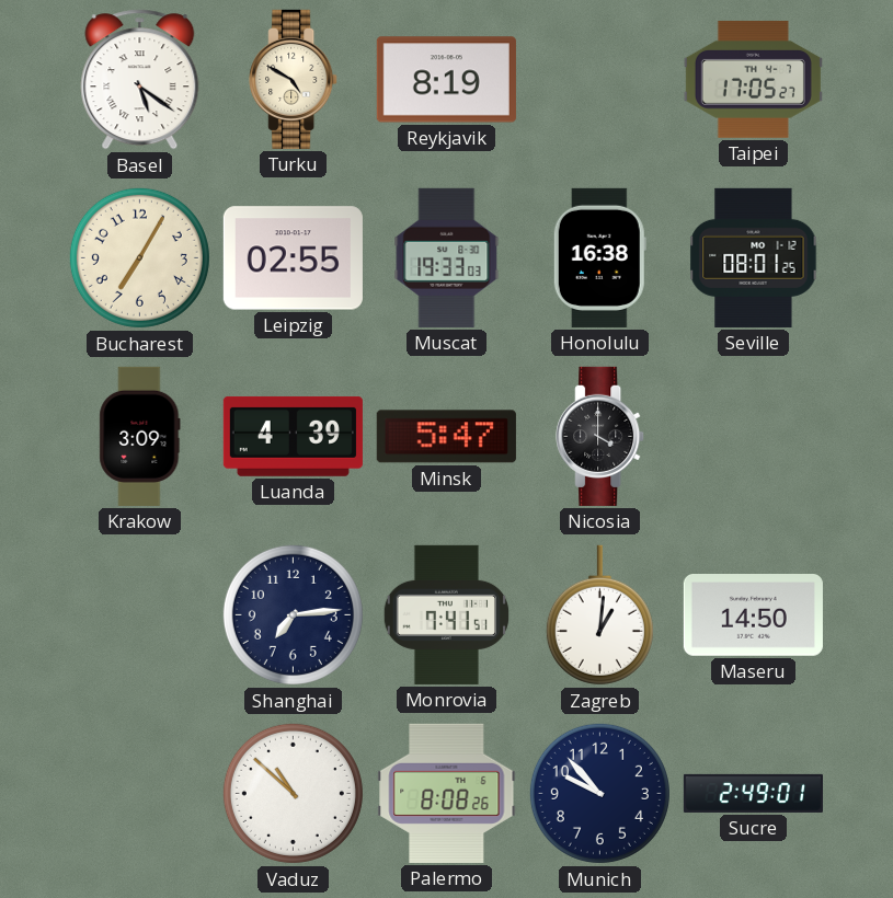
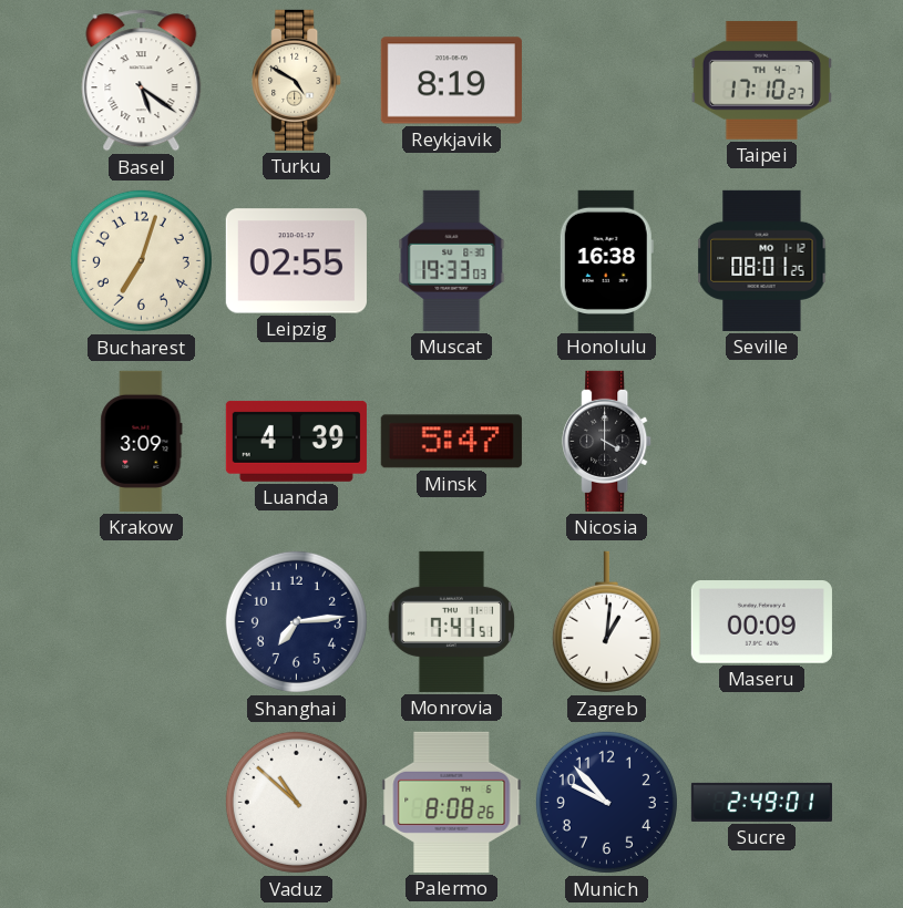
Taipei: 17:05 -> 17:10 (761, 80)
Bucharest: 7:05 -> 7:03 (141, 260)
Maseru: 14:50 -> 00:09 (761, 622)
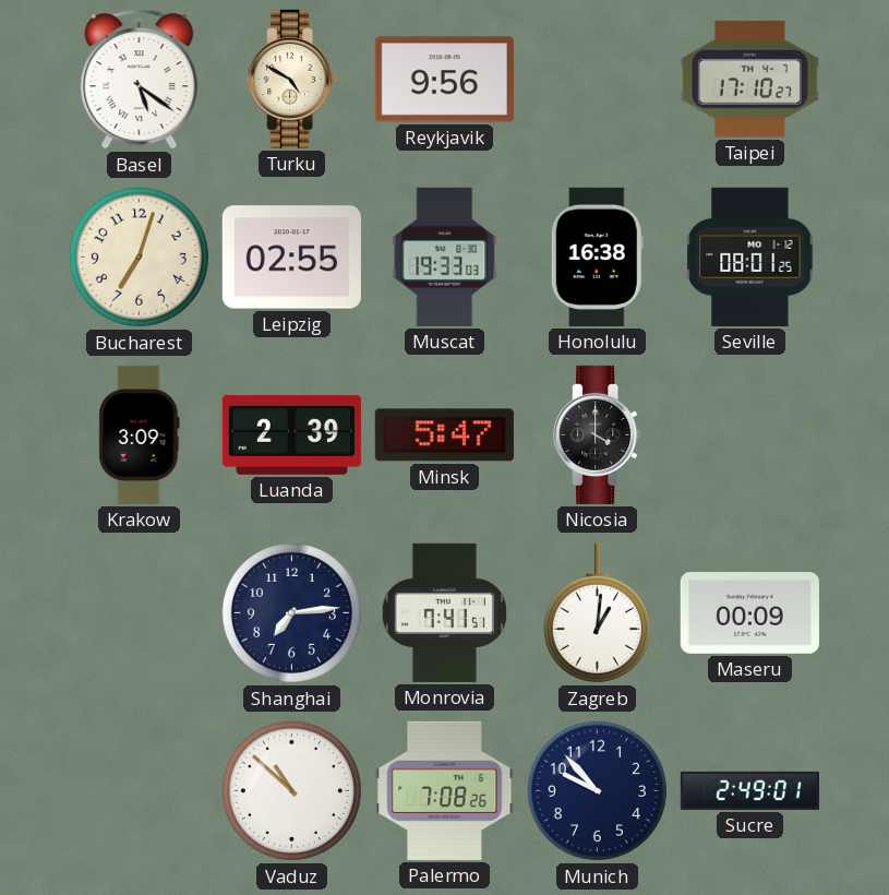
Reykjavik: 8:19 -> 9:56 (444, 80)
Luanda: 4:39 -> 2:39 (291, 434)
Palermo: 8:08 -> 7:08 (445, 790)
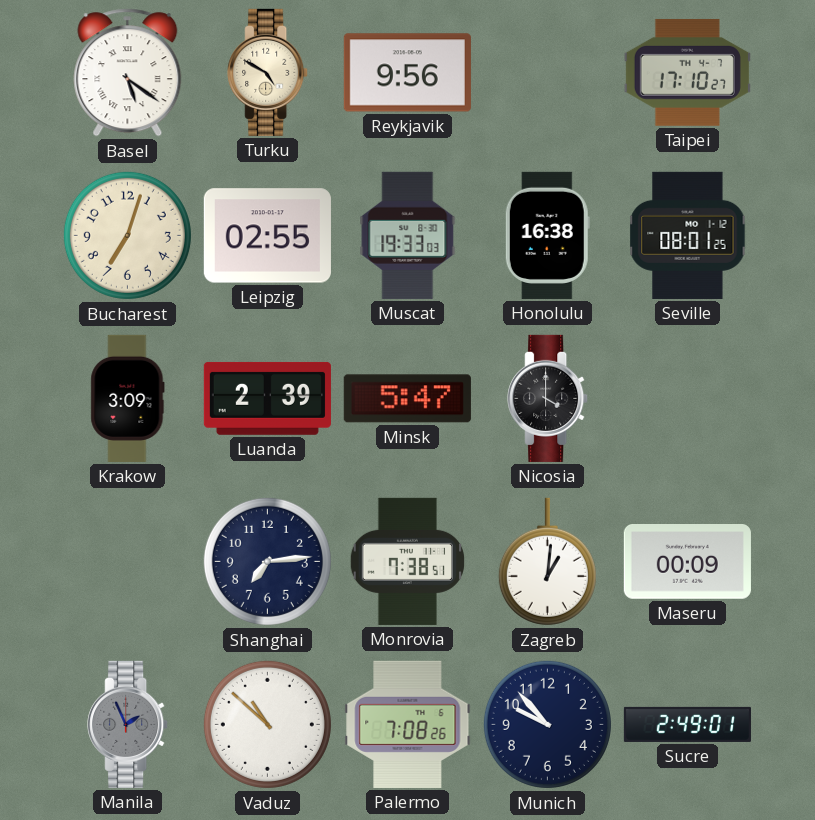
Monrovia: 7:41 -> 7:38 (407, 561)
Manila: none -> 1:56 (128, 724)
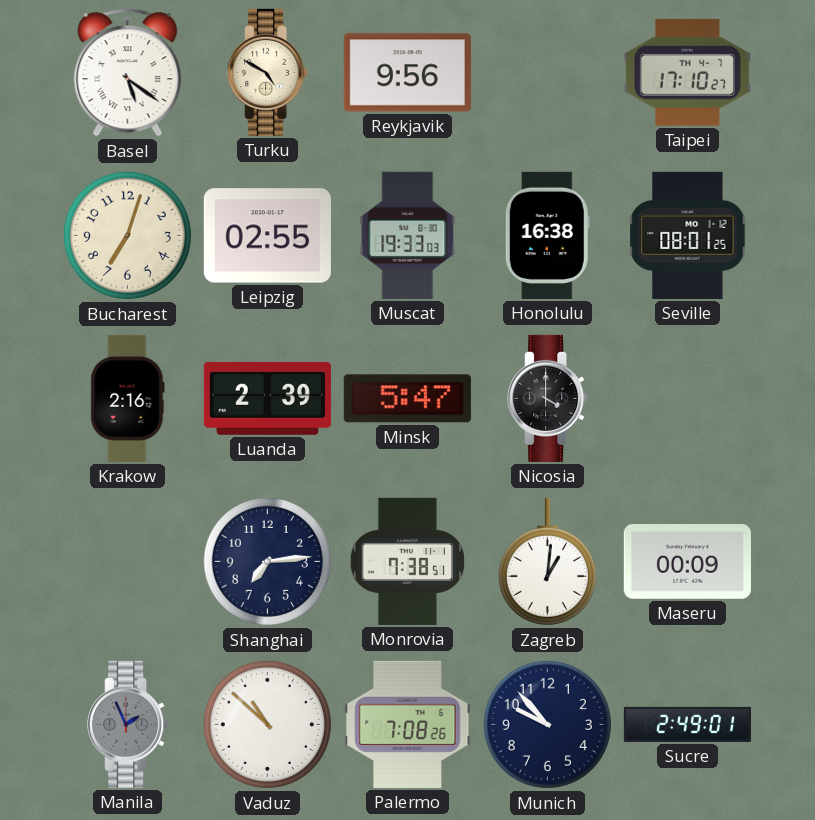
Krakow: 3:09 -> 2:16 (128, 398)
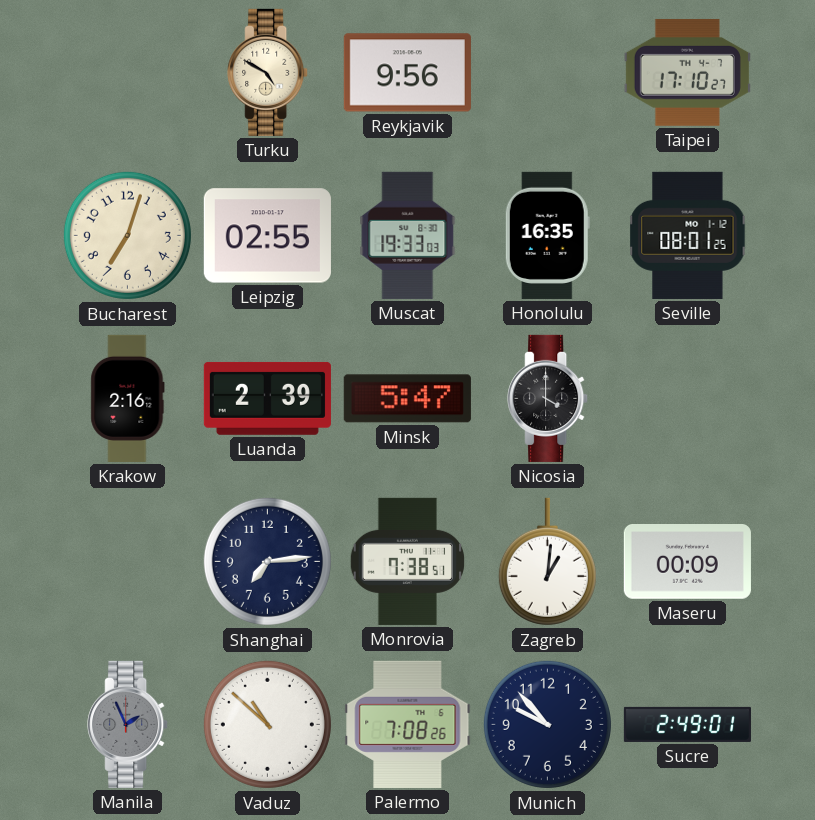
Basel: 5:21 -> none (128, 73)
Honolulu: 16:38 -> 16:35 (547, 235)
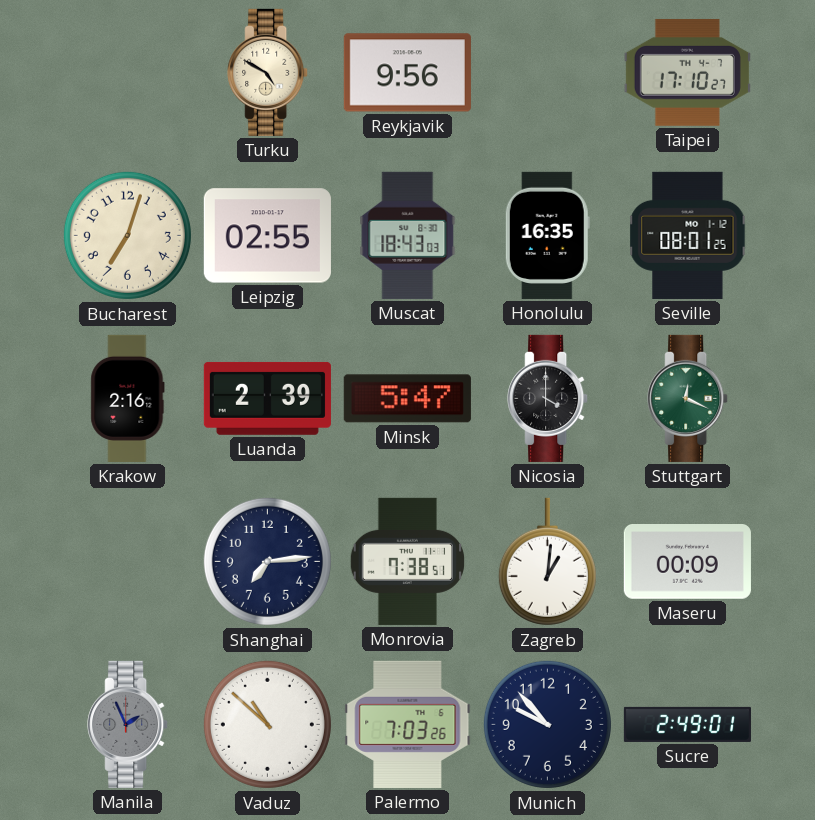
Muscat: 19:33 -> 18:43 (408, 235)
Stuttgart: none -> 12:19 (688, 398)
Palermo: 7:08 -> 7:03 (408, 724)
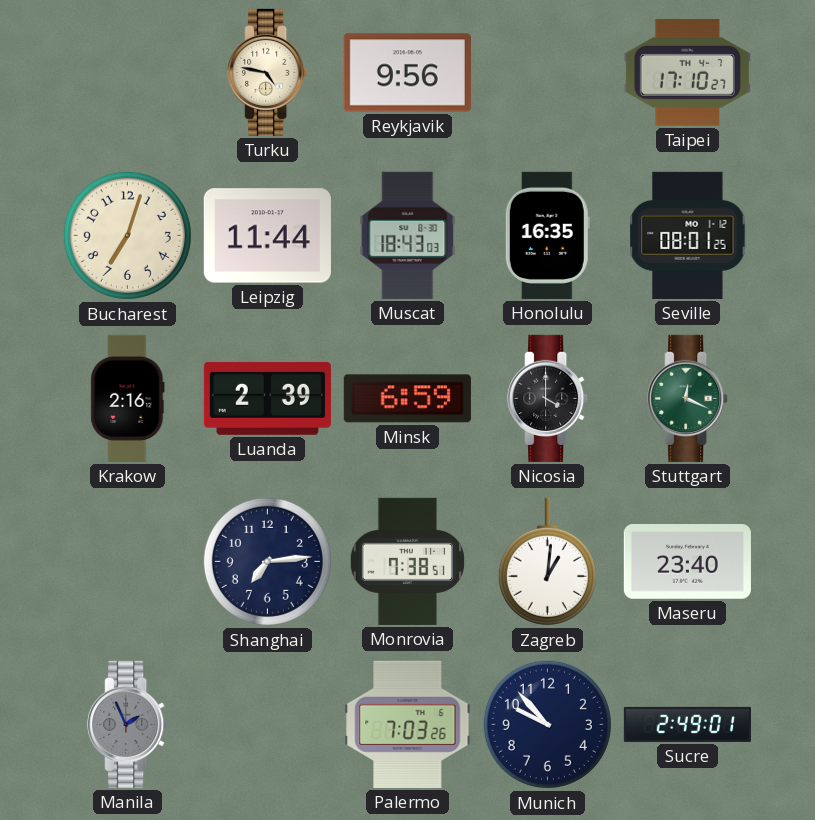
Turku: 4:50 -> 4:47 (268, 72)
Leipzig: 02:55 -> 11:44 (267, 236)
Minsk: 5:47 -> 6:59 (407, 399)
Maseru: 00:09 -> 23:40 (687, 562)
Vaduz: 10:52 -> none (267, 724)
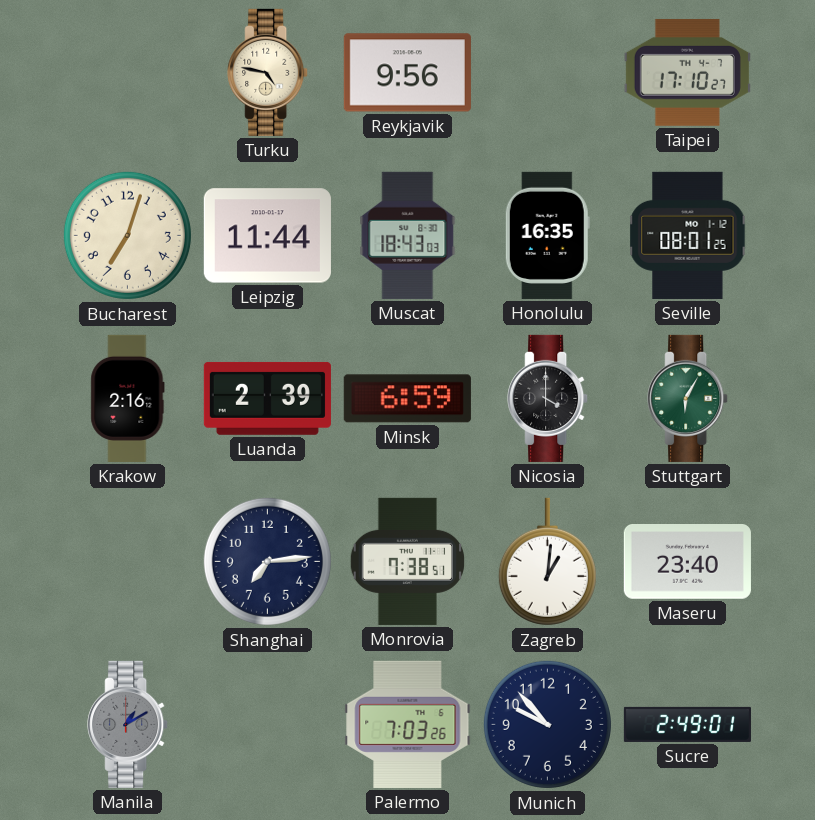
Stuttgart: 12:19 -> 6:05 (688, 398)
Manila: 1:56 -> 1:10 (128, 724)
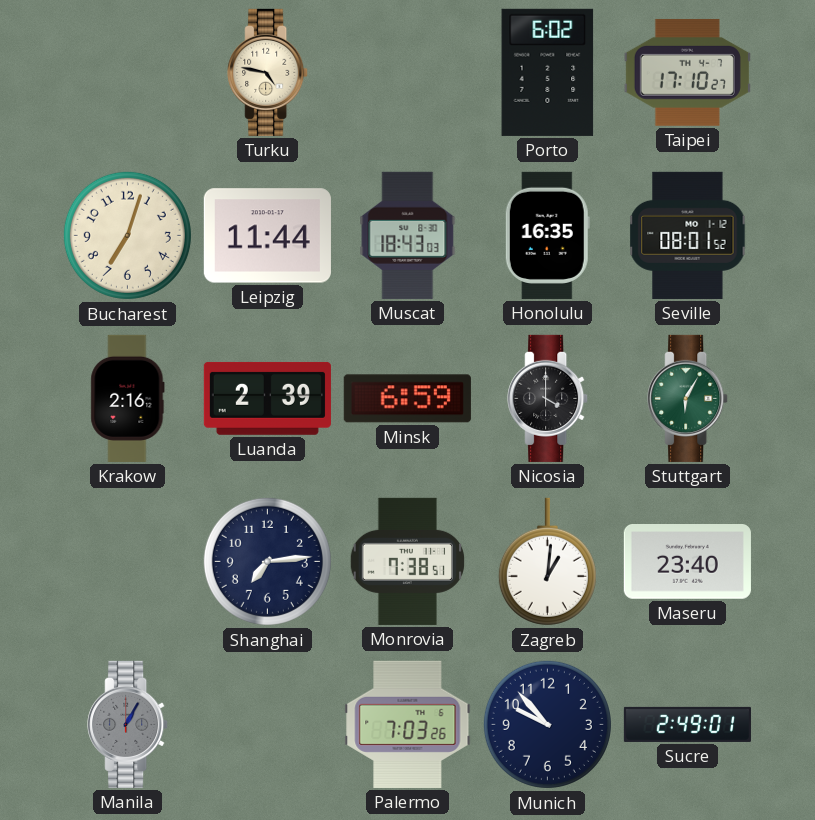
Reykjavik: 9:56 -> none (407, 73)
Porto: none -> 6:02 (548, 72)
Seville: 08:01:25 -> 08:01:52 (688, 235)
Manila: 1:10 -> 1:05 (128, 724)
